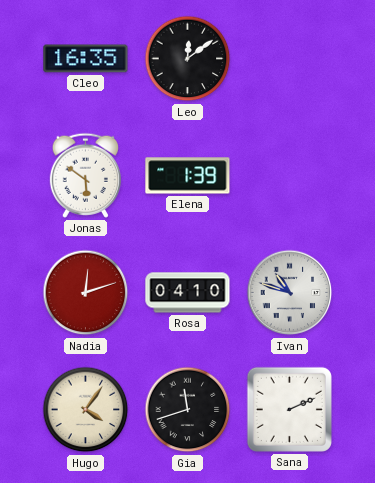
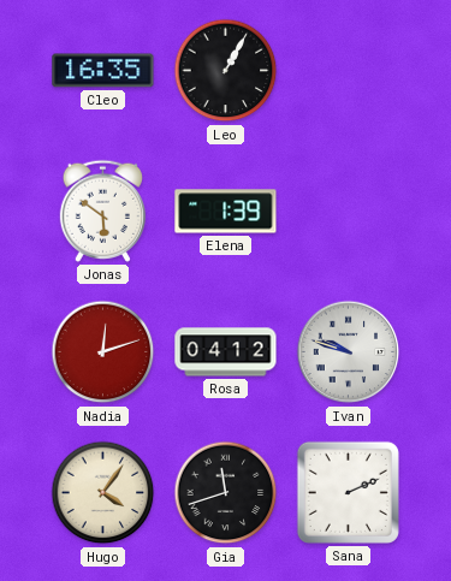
Leo: 12:09 -> 1:05 (226, 71)
Rosa: 04:10 -> 04:12 (226, 352)
Ivan: 10:48 -> 9:48 (349, 352)
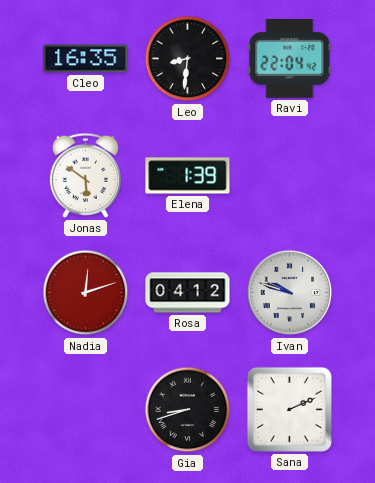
Leo: 1:05 -> 8:31 (188, 59)
Ravi: none -> 22:04 (290, 58)
Hugo: 4:06 -> none (103, 493)
Gia: 11:42 -> 8:42 (188, 410)
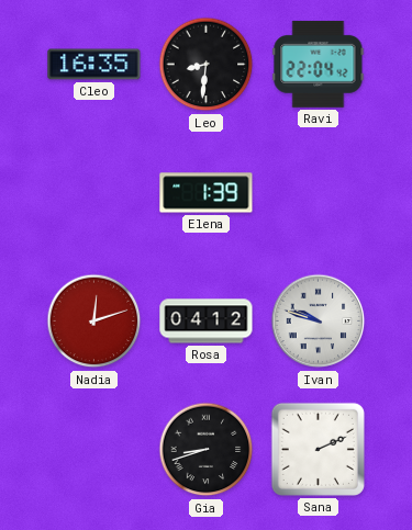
Jonas: 5:51 -> none (85, 175)
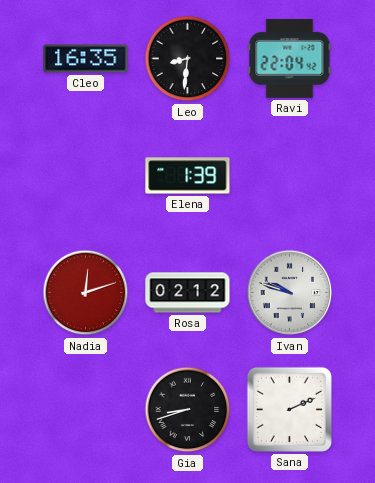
Rosa: 04:12 -> 02:12 (188, 293)
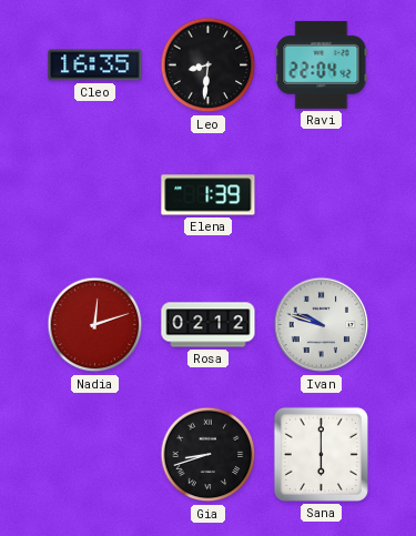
Sana: 2:11 -> 6:00 (321, 454)
